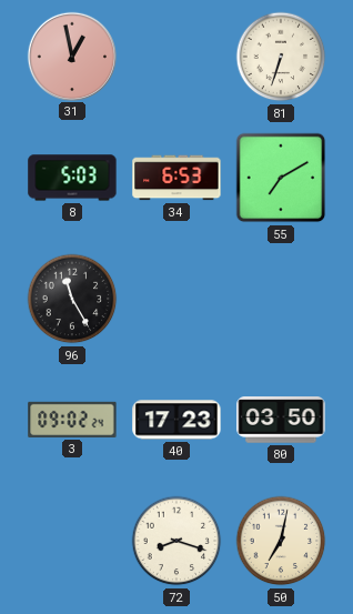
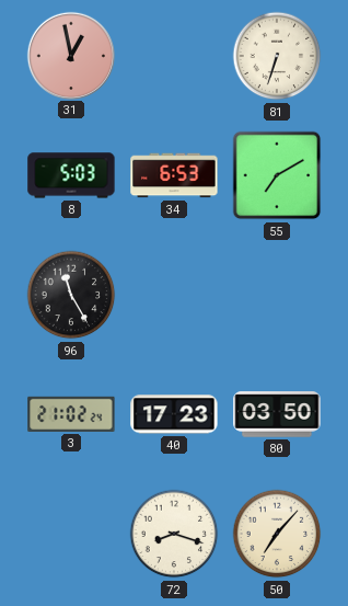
3: 09:02 -> 21:02 (71, 414)
50: 7:02 -> 7:07 (277, 534)
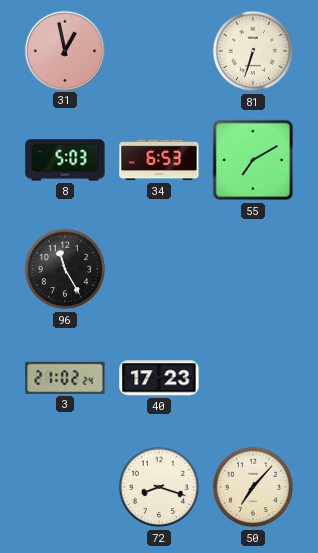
80: 03:50 -> none (277, 414)
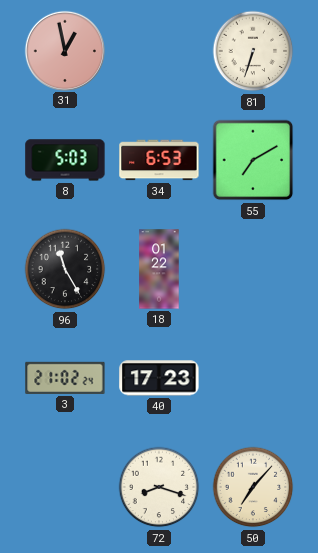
18: none -> 01:22 (159, 269)
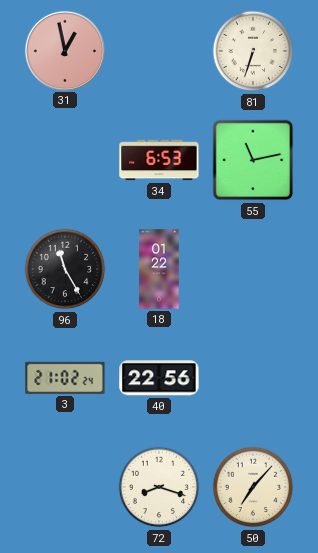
8: 5:03 -> none (65, 160)
55: 7:10 -> 11:13 (253, 160)
40: 17:23 -> 22:56 (159, 378)
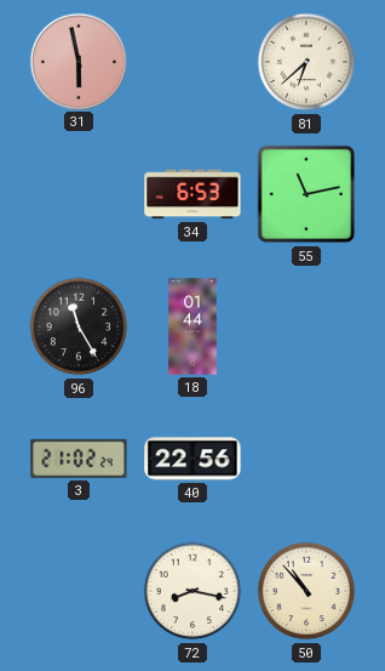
31: 12:58 -> 5:58 (77, 61)
81: 6:33 -> 6:38 (306, 62)
18: 01:22 -> 01:44 (192, 326)
72: 8:18 -> 8:17 (192, 591)
50: 7:07 -> 10:53 (306, 591)
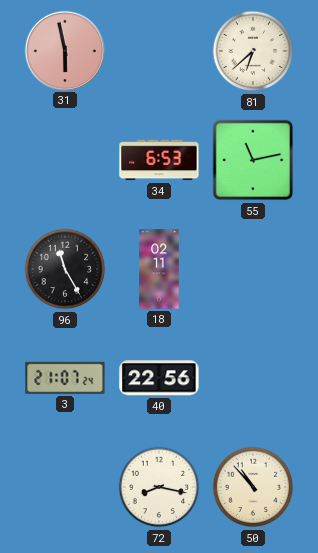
18: 01:44 -> 02:11 (159, 269)
3: 21:02 -> 21:07 (65, 378)
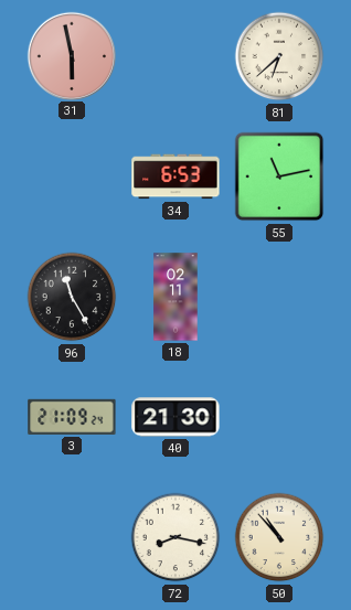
3: 21:07 -> 21:09 (72, 417)
40: 22:56 -> 21:30 (175, 417)
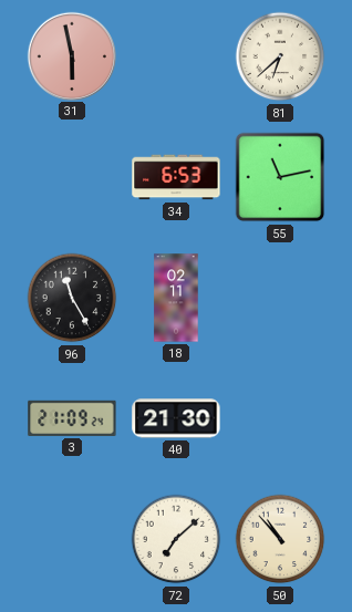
72: 8:17 -> 7:08 (176, 539)
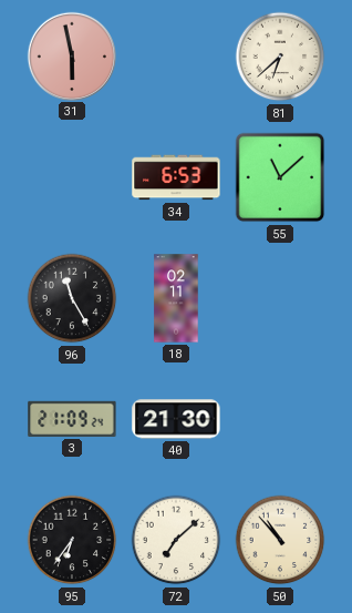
55: 11:13 -> 11:08 (280, 177)
95: none -> 6:36 (72, 540)
